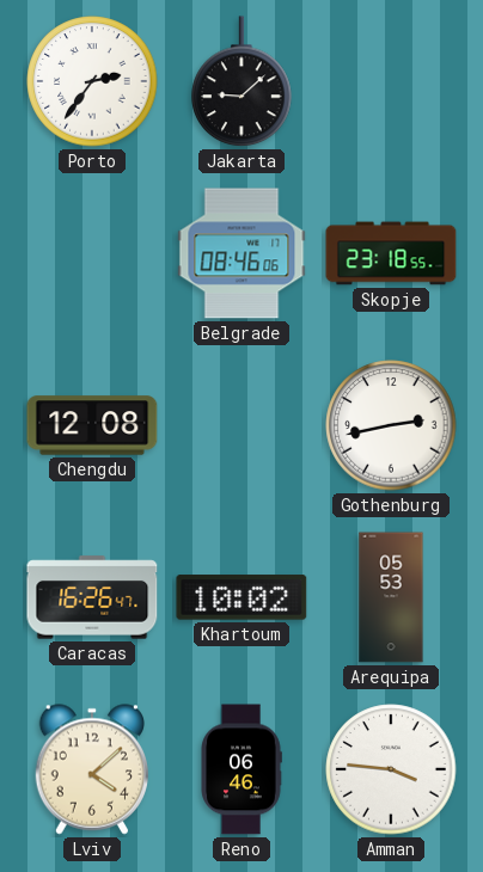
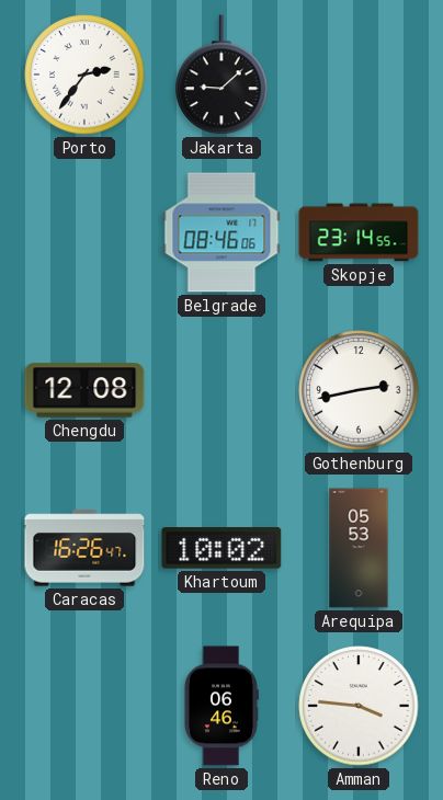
Skopje: 23:18 -> 23:14 (359, 232)
Lviv: 4:08 -> none (91, 769)
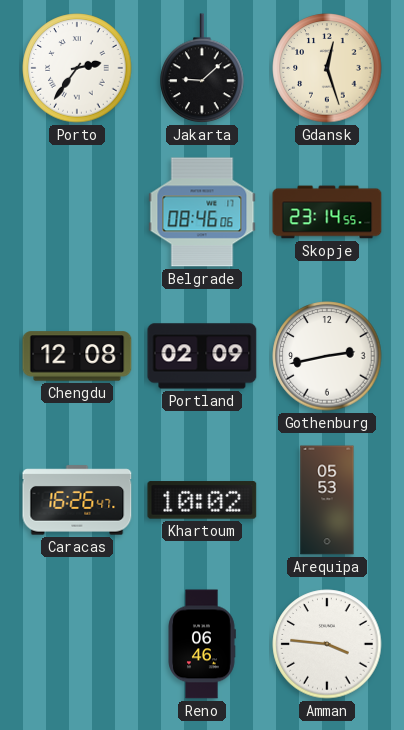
Gdansk: none -> 12:27 (327, 68)
Portland: none -> 02:09 (202, 356)
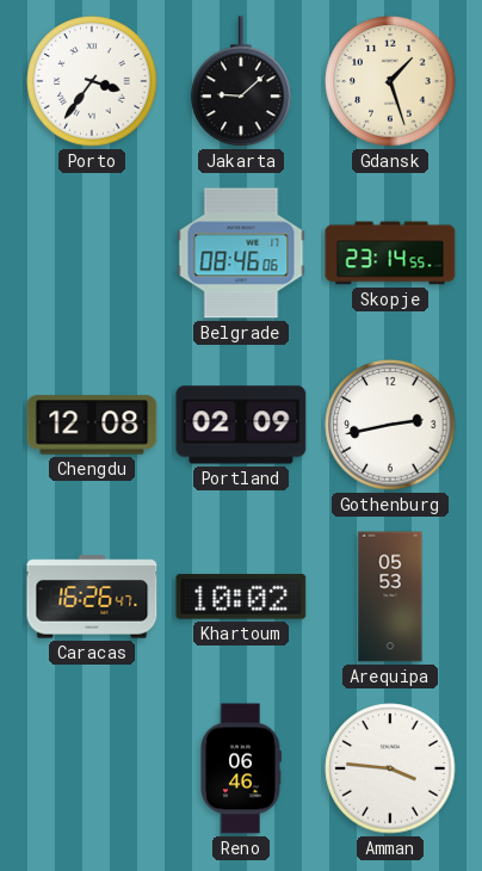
Porto: 2:36 -> 3:36 (92, 81)
Gdansk: 12:27 -> 1:27 (390, 81)
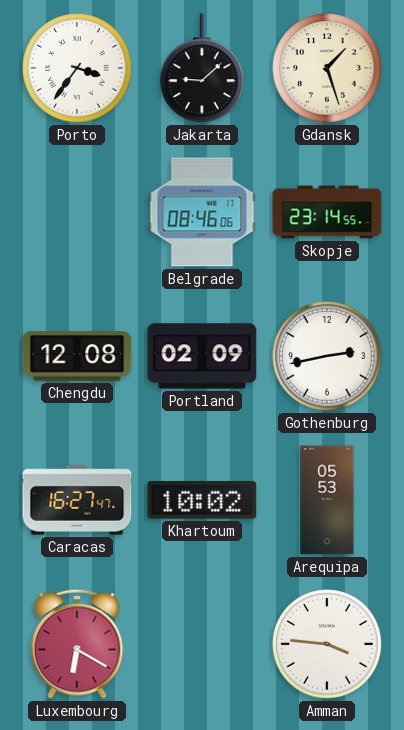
Caracas: 16:26 -> 16:27 (77, 500)
Luxembourg: none -> 6:20 (77, 644)
Reno: 06:46 -> none (241, 768)
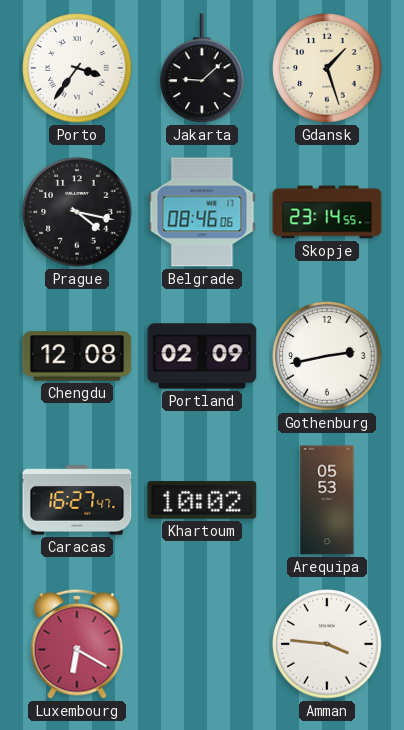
Prague: none -> 4:17 (77, 212)
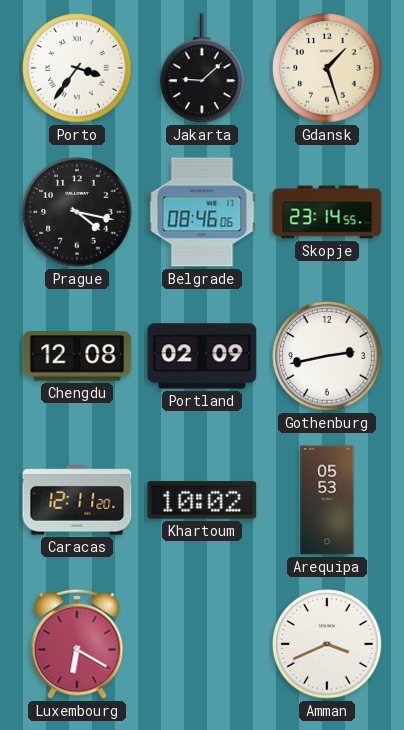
Caracas: 16:27 -> 12:11 (77, 500)
Amman: 3:46 -> 3:41 (327, 644)
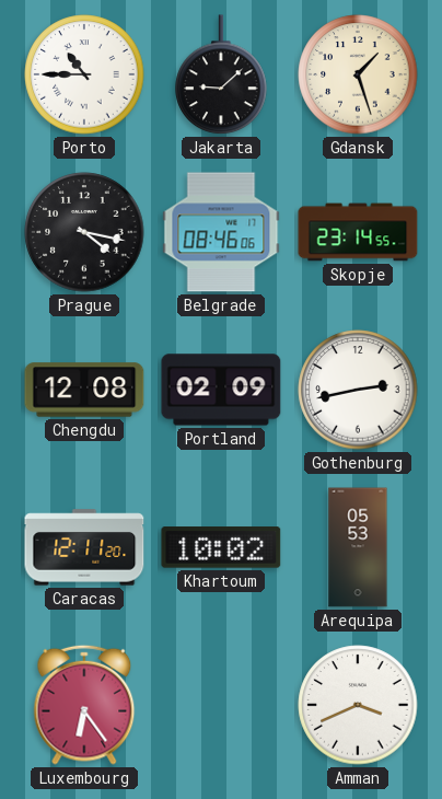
Porto: 3:36 -> 10:45 (84, 74)
Luxembourg: 6:20 -> 6:24 (84, 705)
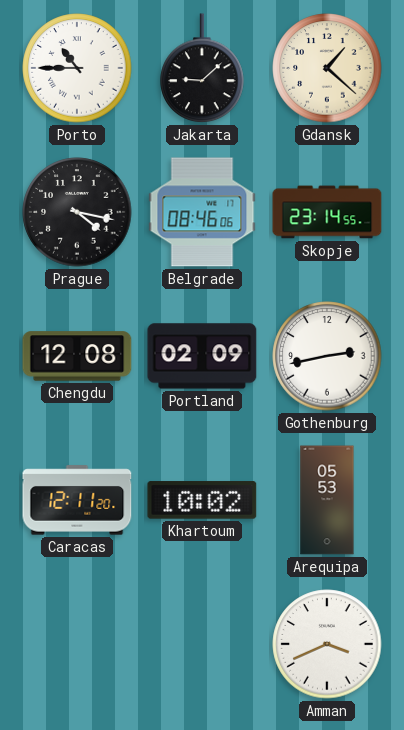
Gdansk: 1:27 -> 1:22 (327, 68)
Luxembourg: 6:24 -> none (84, 705)
